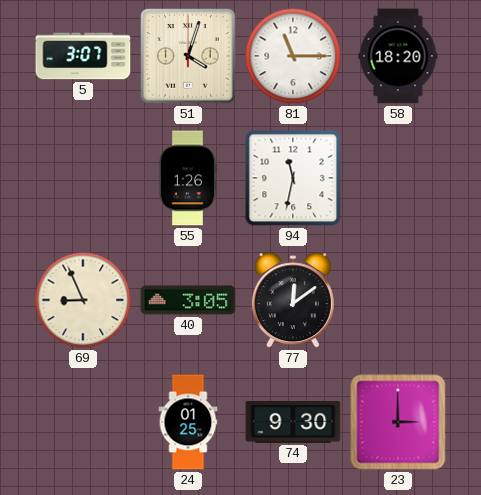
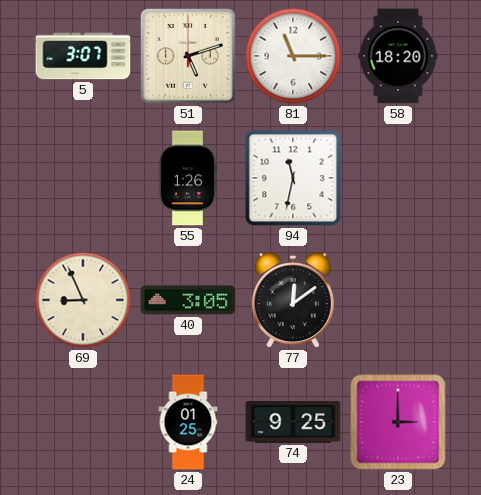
51: 4:03 -> 5:12 (188, 56)
74: 9:30 -> 9:25 (293, 423)
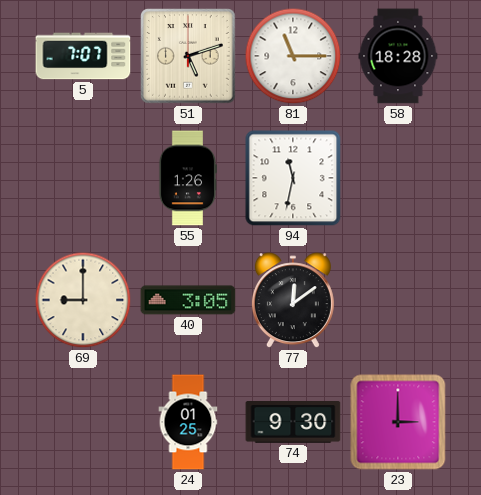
5: 3:07 -> 7:07 (83, 56)
58: 18:20 -> 18:28 (398, 56)
69: 8:56 -> 9:00 (83, 300)
74: 9:25 -> 9:30 (293, 423)
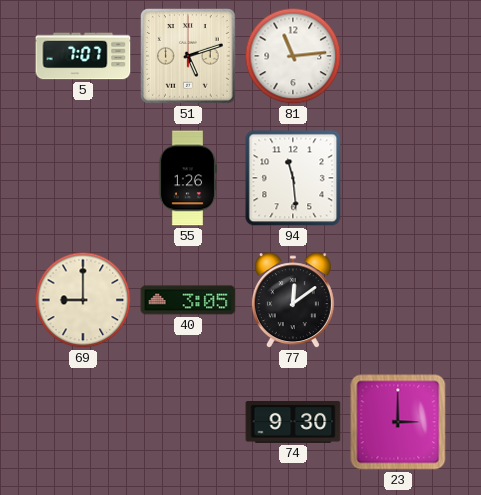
81: 11:15 -> 11:14 (293, 56)
58: 18:28 -> none (398, 56)
94: 11:32 -> 11:29 (293, 178)
24: 01:25 -> none (188, 422)
